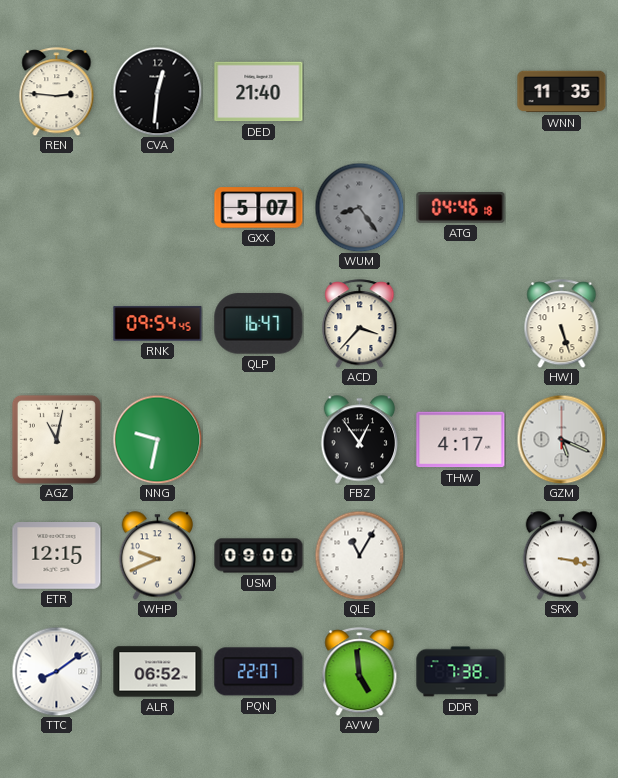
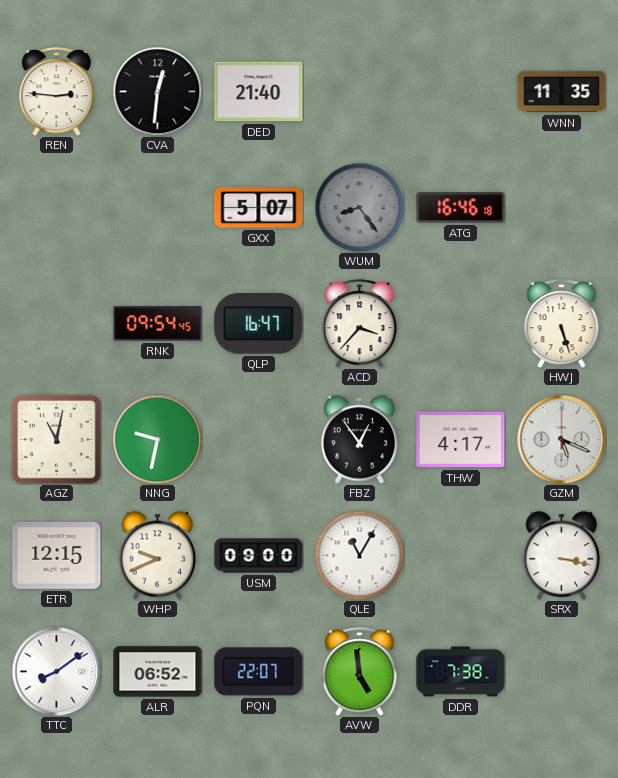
ATG: 04:46 -> 16:46 (461, 208)
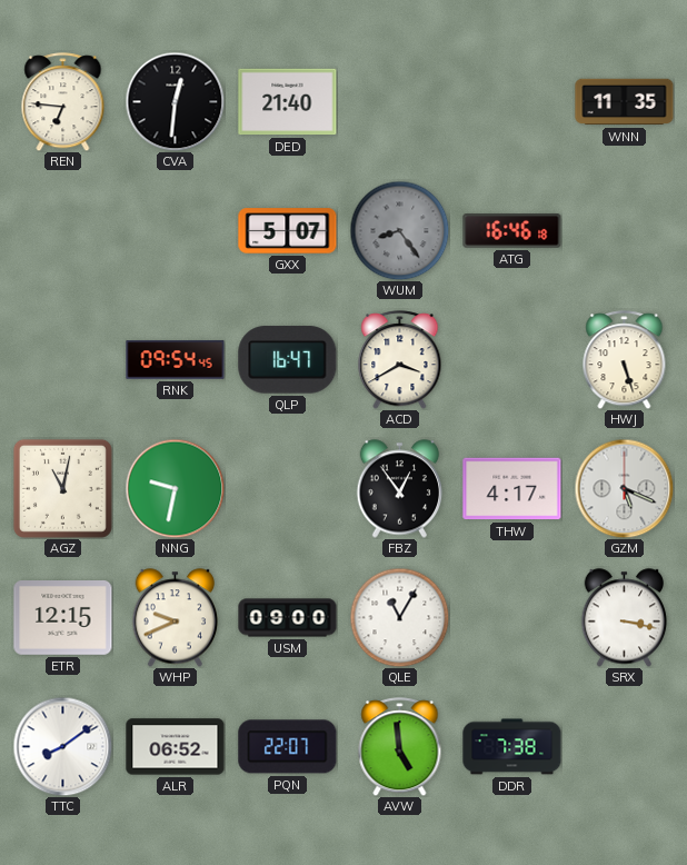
REN: 2:46 -> 6:46 (63, 102)
ACD: 3:37 -> 3:40 (400, 360)
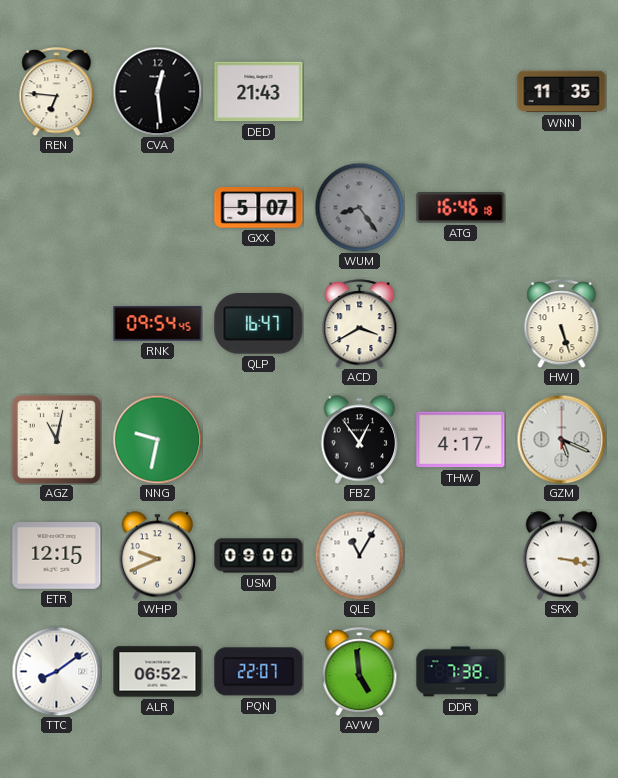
CVA: 12:31 -> 12:29 (157, 91)
DED: 21:40 -> 21:43 (259, 92)
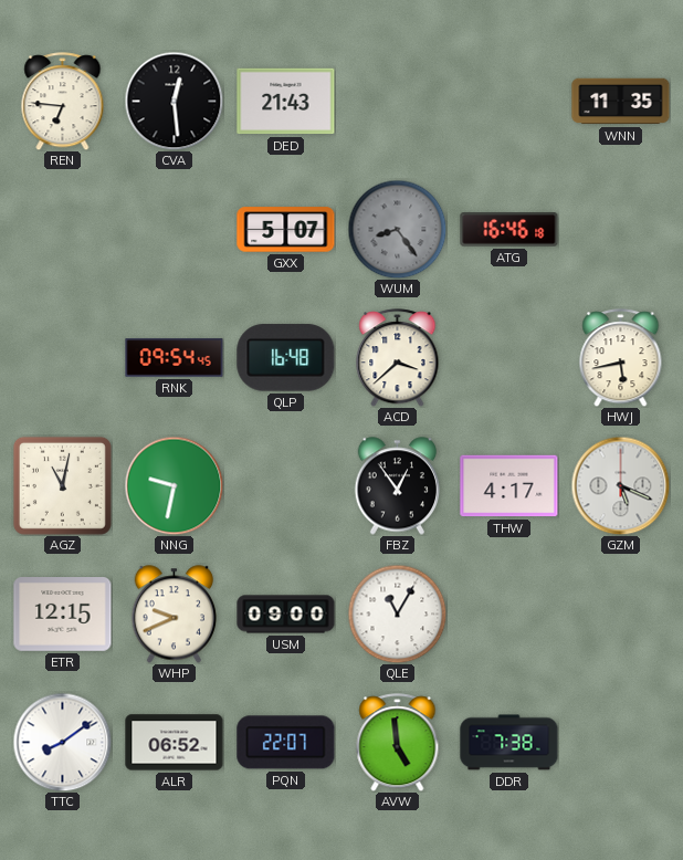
QLP: 16:47 -> 16:48 (286, 358)
ACD: 3:40 -> 3:38 (398, 358)
HWJ: 5:27 -> 5:43 (621, 358)
SRX: 3:17 -> none (562, 556)
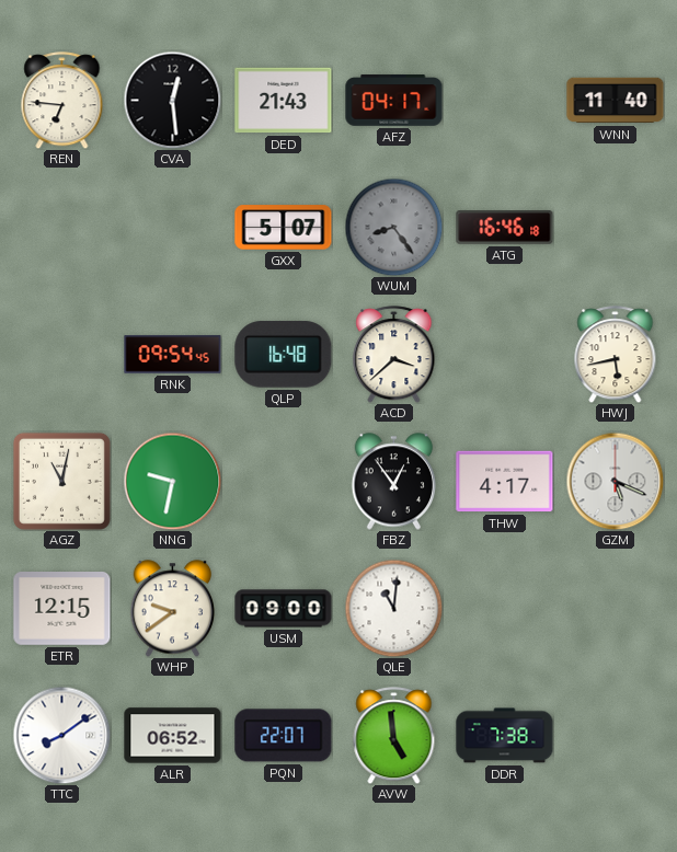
AFZ: none -> 04:17 (394, 101)
WNN: 11:35 -> 11:40 (616, 101)
WHP: 9:41 -> 9:39 (173, 609)
QLE: 11:05 -> 11:01 (393, 608)
